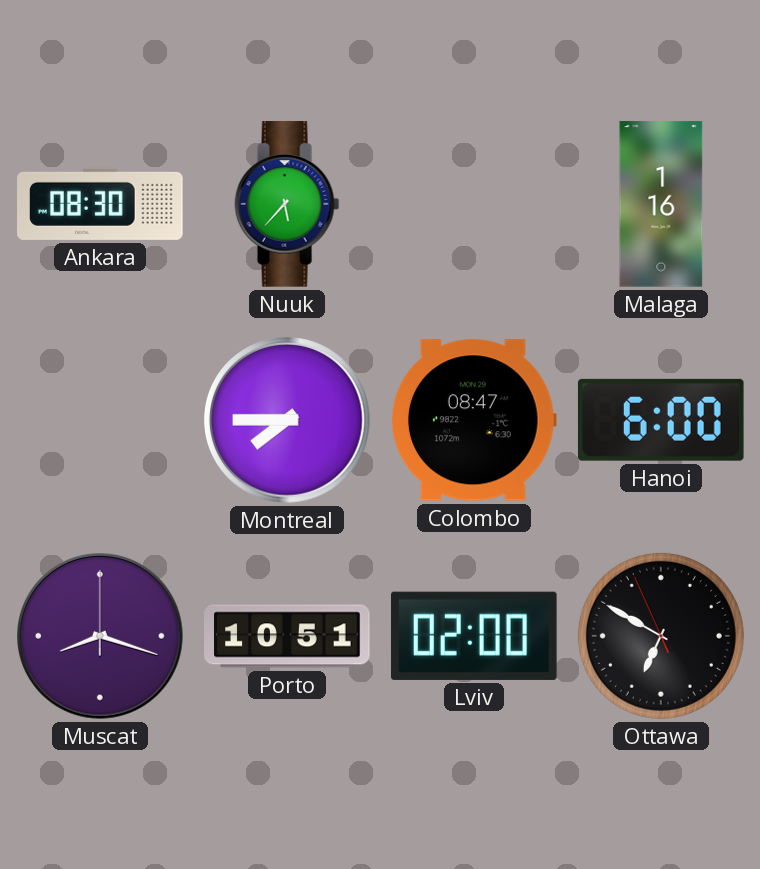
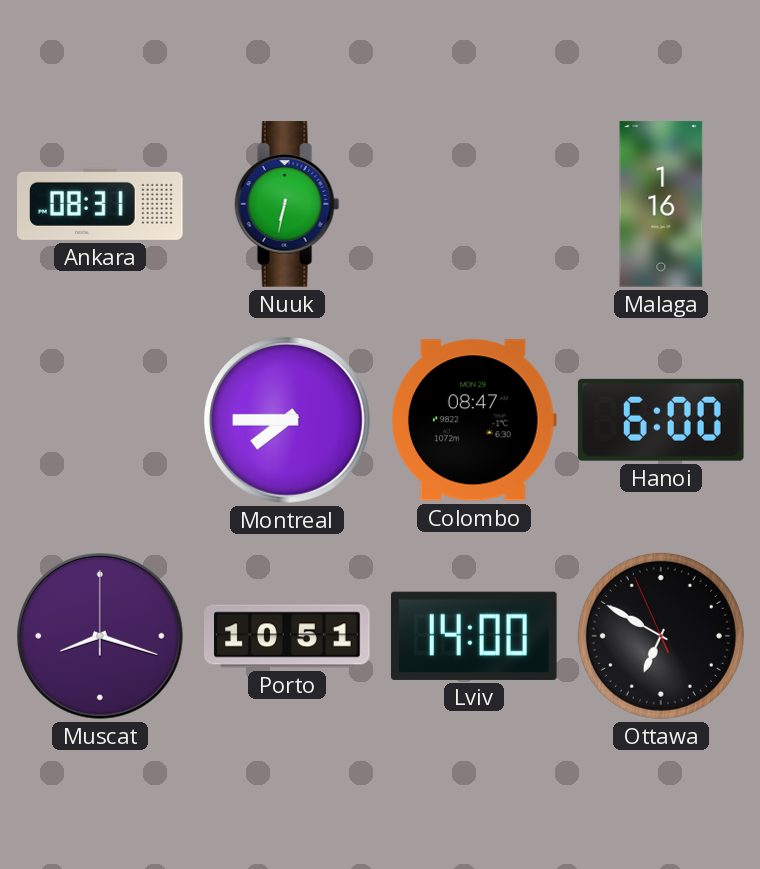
Ankara: 08:30 -> 08:31 (100, 204)
Nuuk: 5:37 -> 6:32 (287, 204)
Lviv: 02:00 -> 14:00 (474, 636)
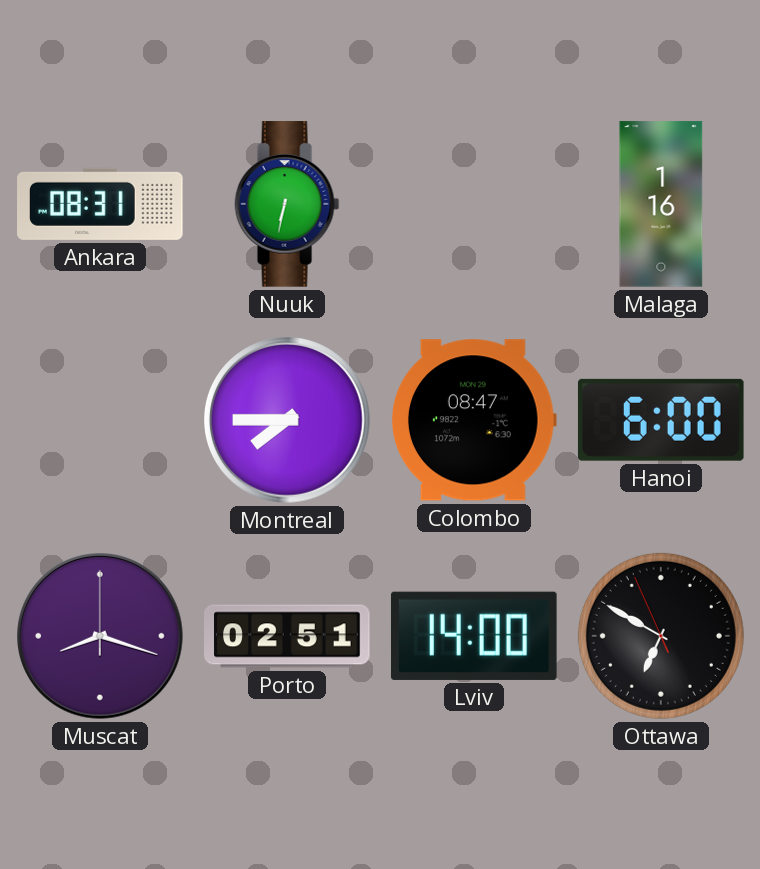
Porto: 10:51 -> 02:51 (287, 636)
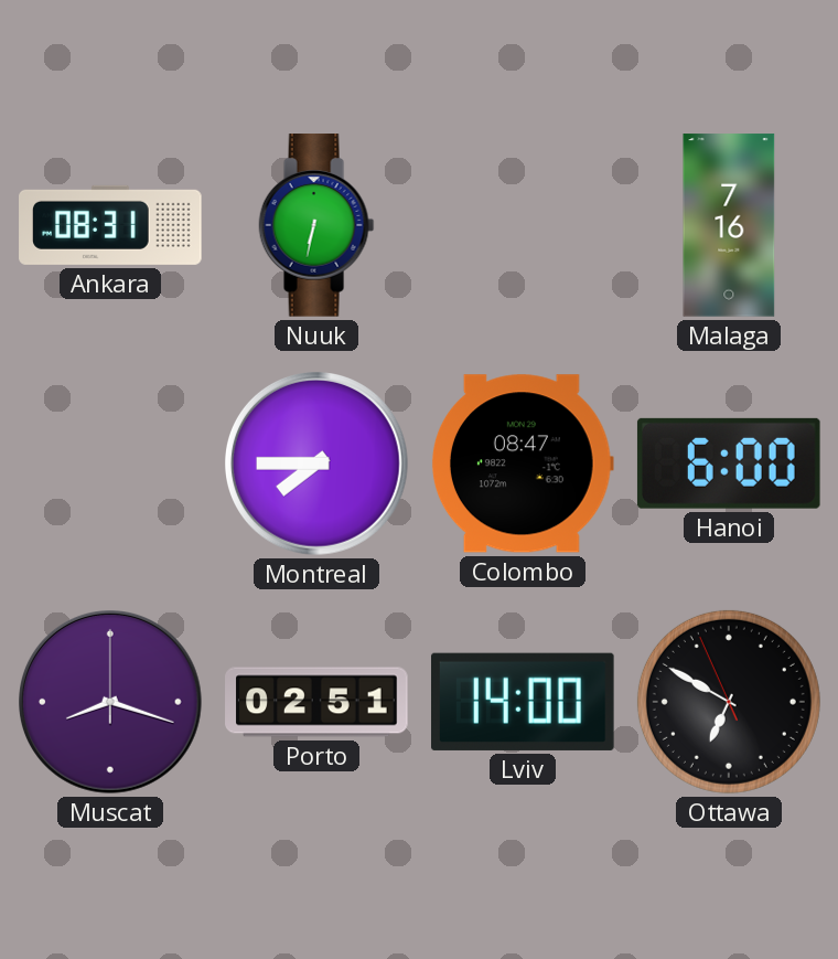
Malaga: 1:16 -> 7:16 (729, 225)
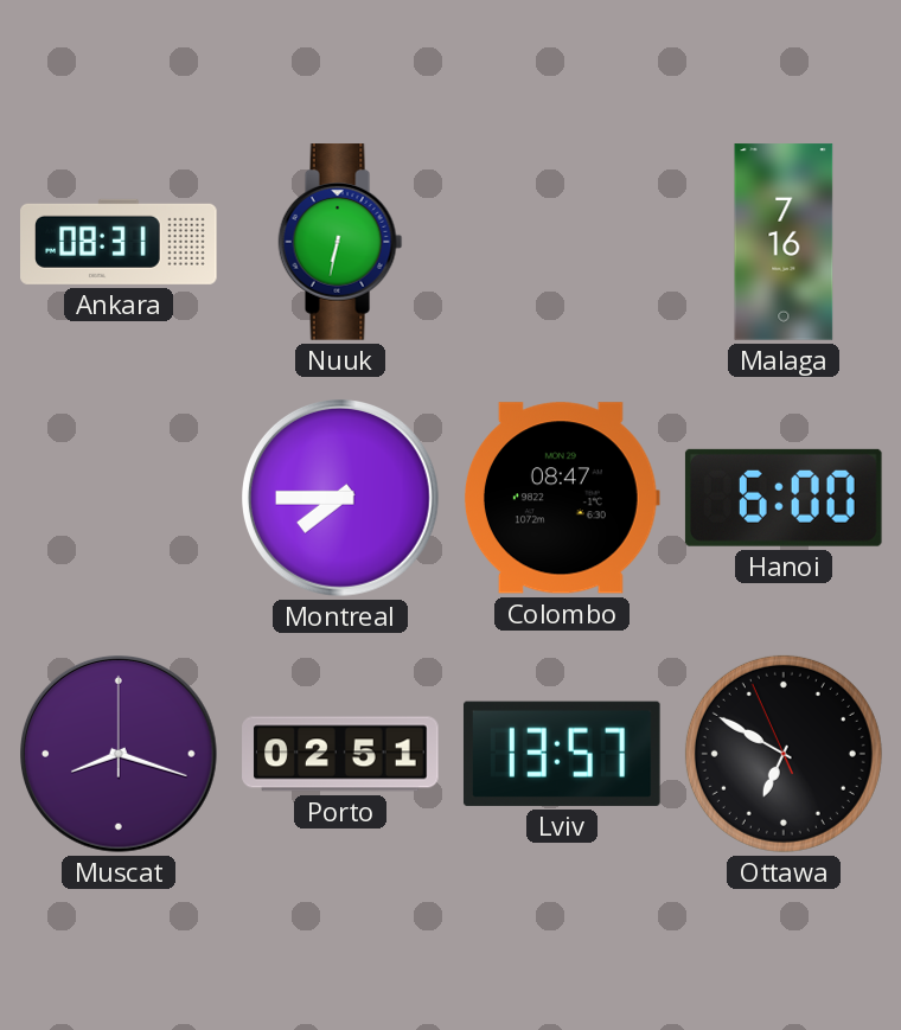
Lviv: 14:00 -> 13:57 (562, 754)
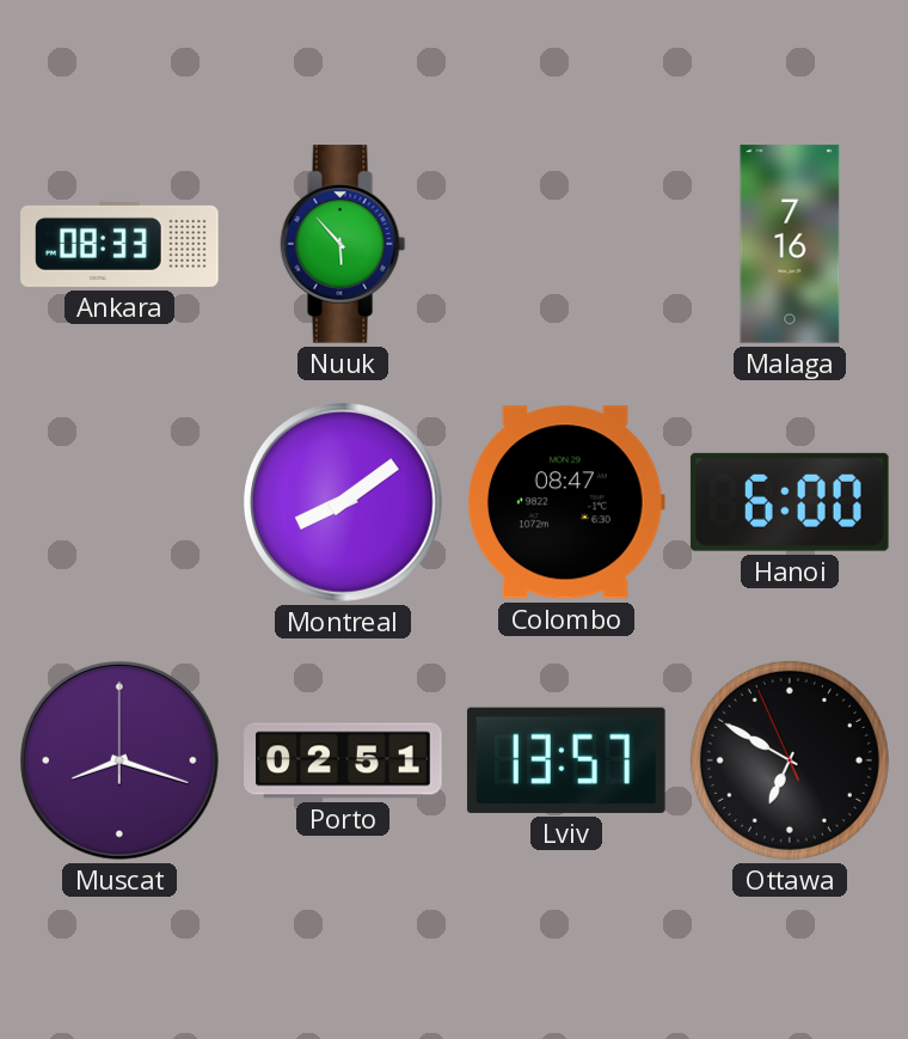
Ankara: 08:31 -> 08:33 (119, 244)
Nuuk: 6:32 -> 5:53 (343, 244)
Montreal: 7:45 -> 8:09 (344, 503)
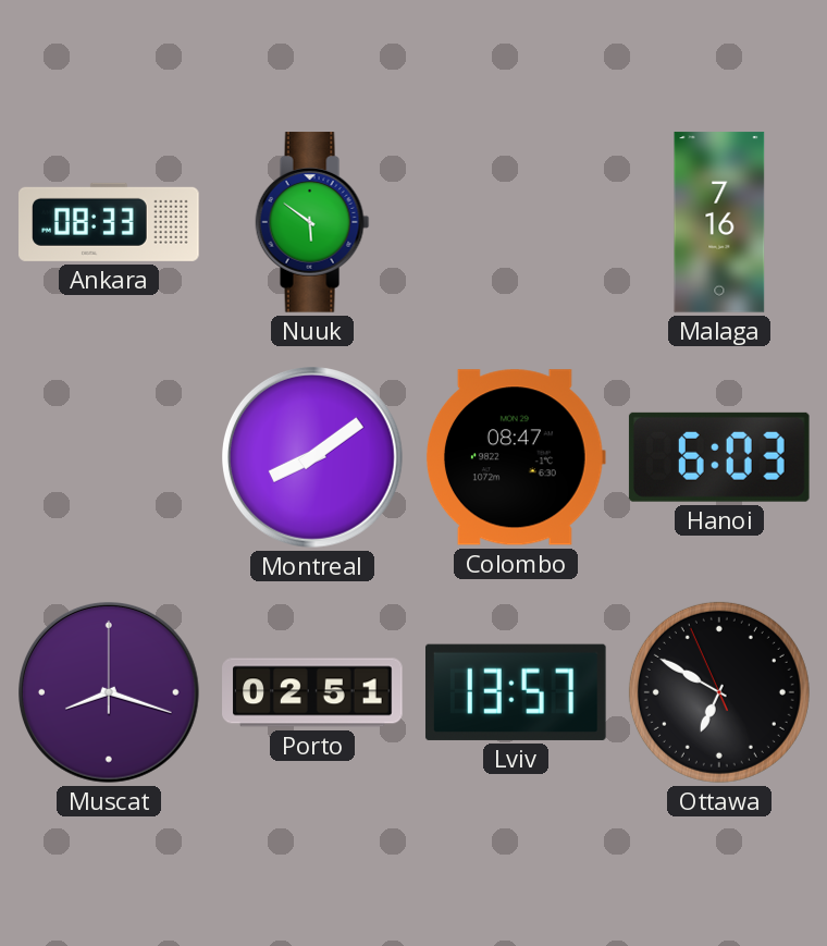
Nuuk: 5:53 -> 5:51 (312, 222)
Hanoi: 6:00 -> 6:03 (719, 457)
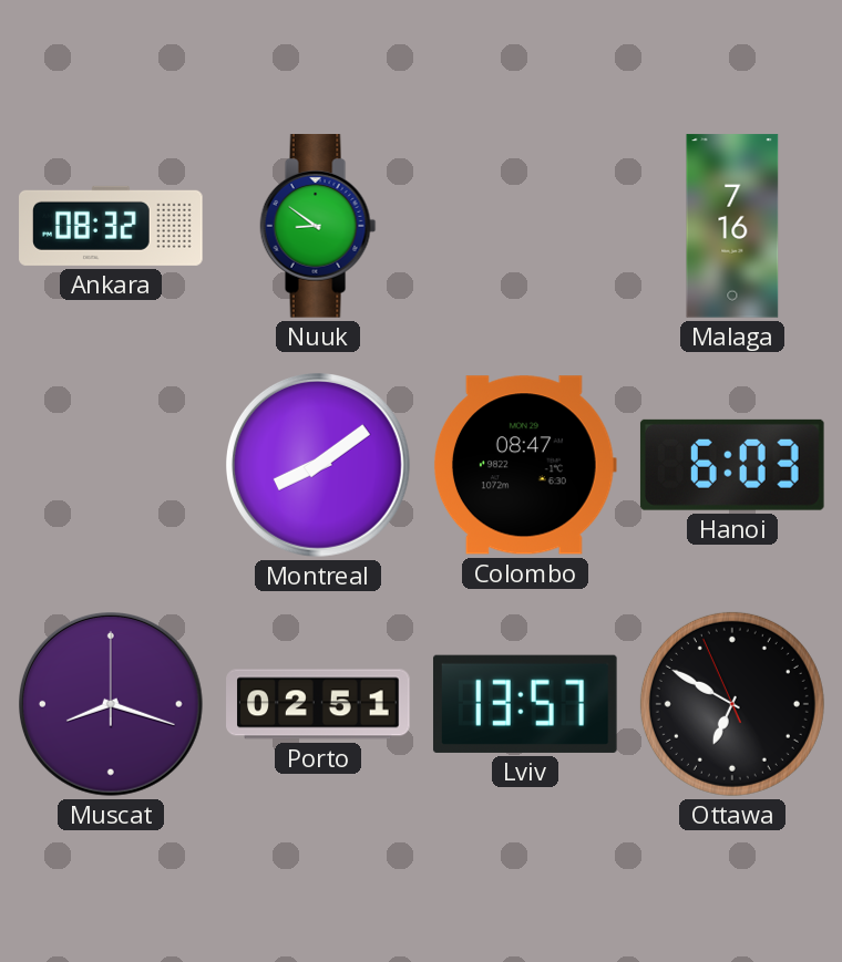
Ankara: 08:33 -> 08:32 (111, 226)
Nuuk: 5:51 -> 8:51 (318, 226)
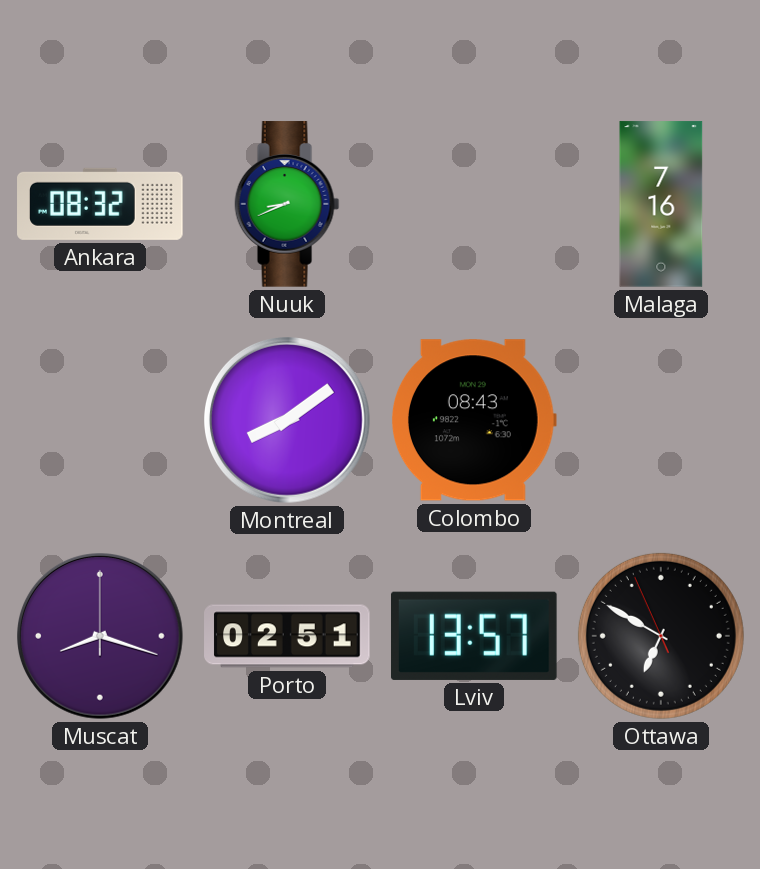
Nuuk: 8:51 -> 8:41 (287, 204)
Colombo: 08:47 -> 08:43 (474, 420)
Hanoi: 6:03 -> none (732, 465)
